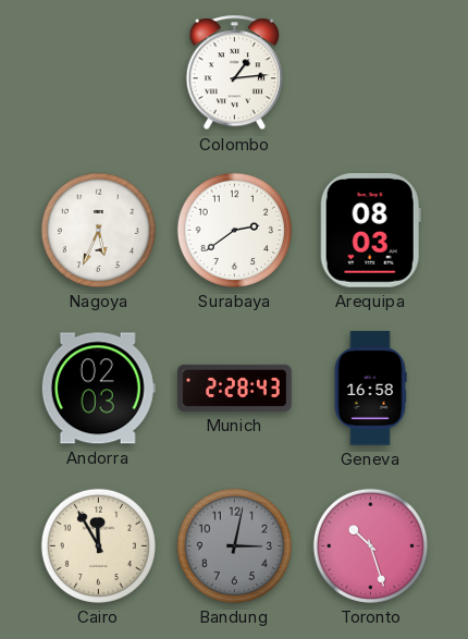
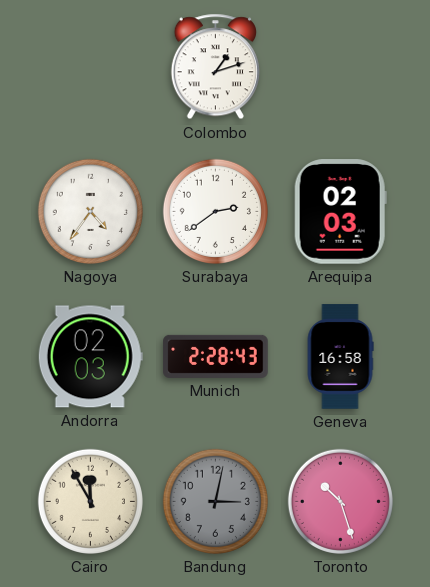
Colombo: 1:14 -> 1:12 (215, 67)
Nagoya: 5:34 -> 4:36 (90, 211)
Arequipa: 08:03 -> 02:03 (340, 212)
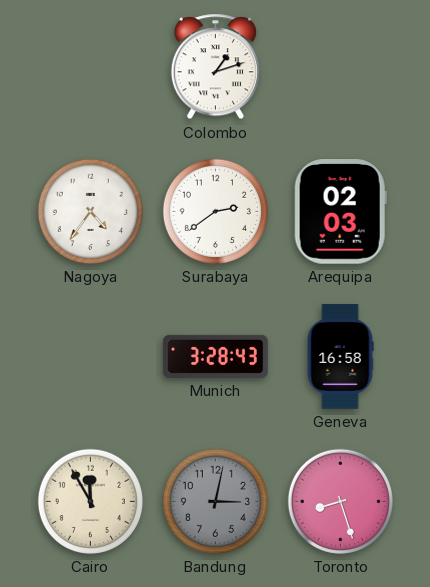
Andorra: 02:03 -> none (90, 357)
Munich: 2:28 -> 3:28 (216, 356)
Toronto: 10:27 -> 8:27 (340, 501)
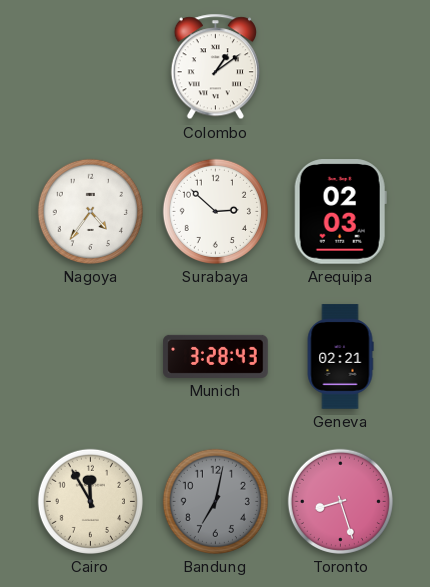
Colombo: 1:12 -> 1:09 (215, 67)
Surabaya: 2:39 -> 2:52 (215, 211)
Geneva: 16:58 -> 02:21 (340, 357)
Bandung: 3:02 -> 7:02 (215, 501)
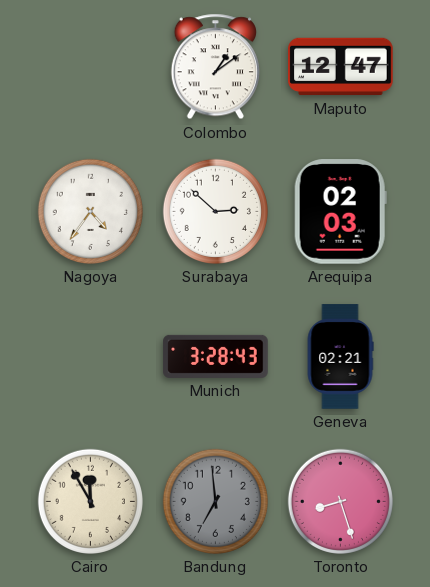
Maputo: none -> 12:47 (341, 67)
Bandung: 7:02 -> 6:59 (215, 501)
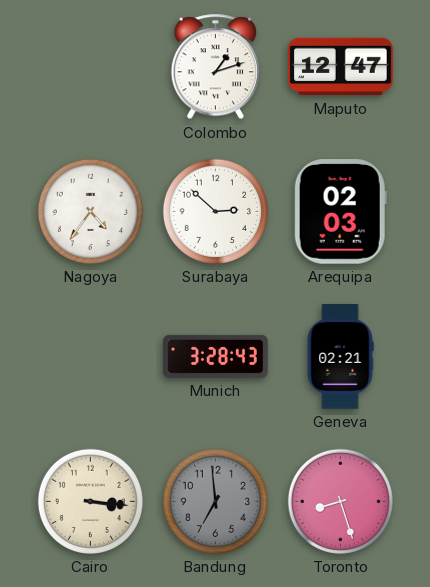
Colombo: 1:09 -> 1:12 (215, 67)
Cairo: 11:55 -> 3:16 (90, 501)
